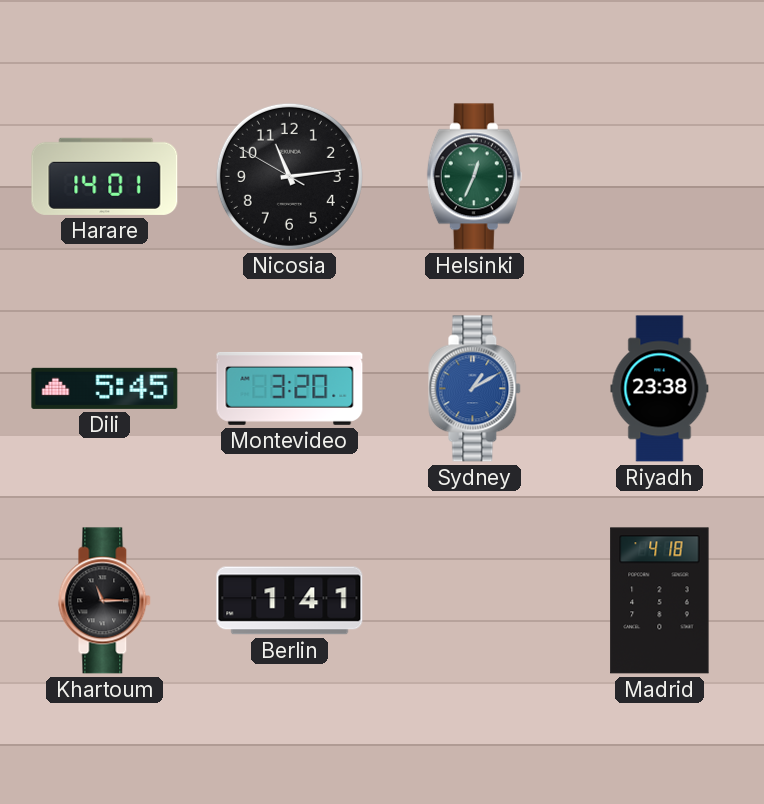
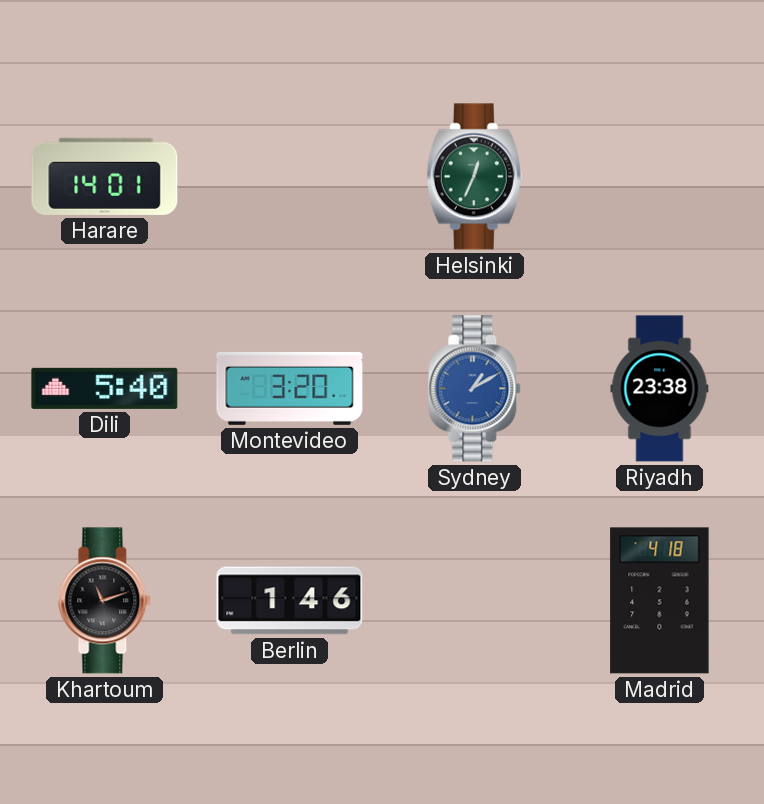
Nicosia: 11:13 -> none (289, 176)
Dili: 5:45 -> 5:40 (105, 388)
Khartoum: 11:15 -> 11:12 (105, 601)
Berlin: 1:41 -> 1:46 (290, 601)
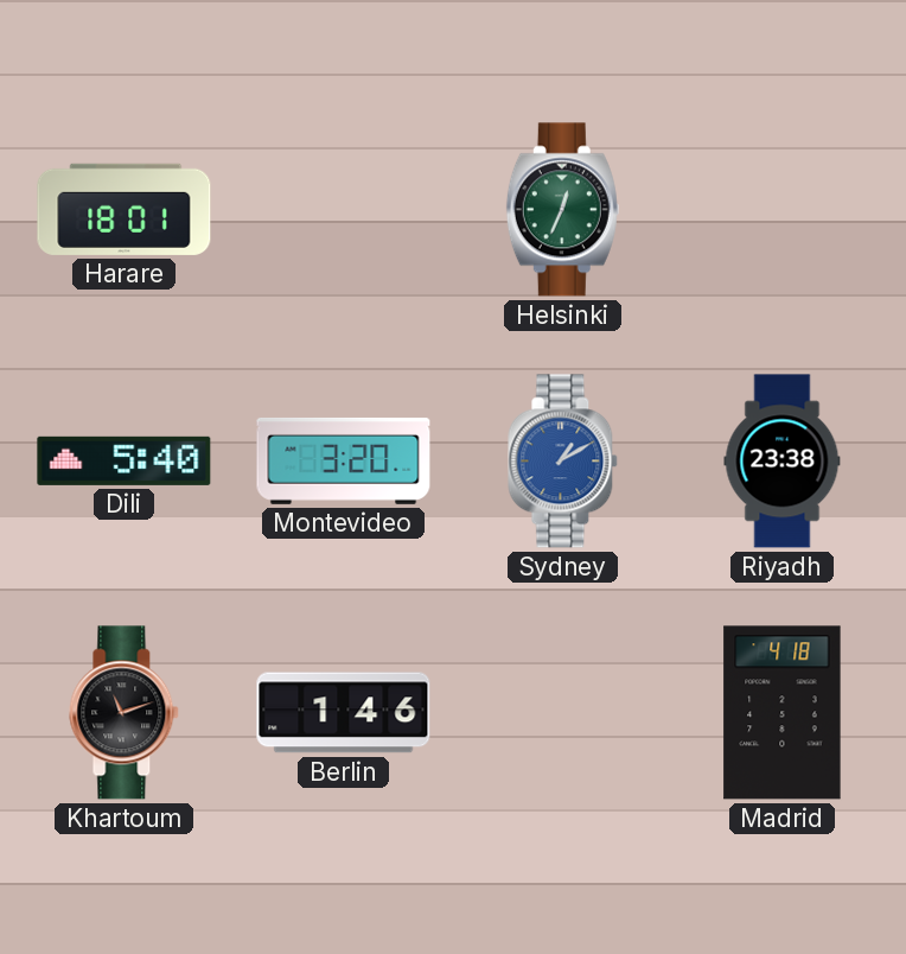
Harare: 14:01 -> 18:01 (125, 209)
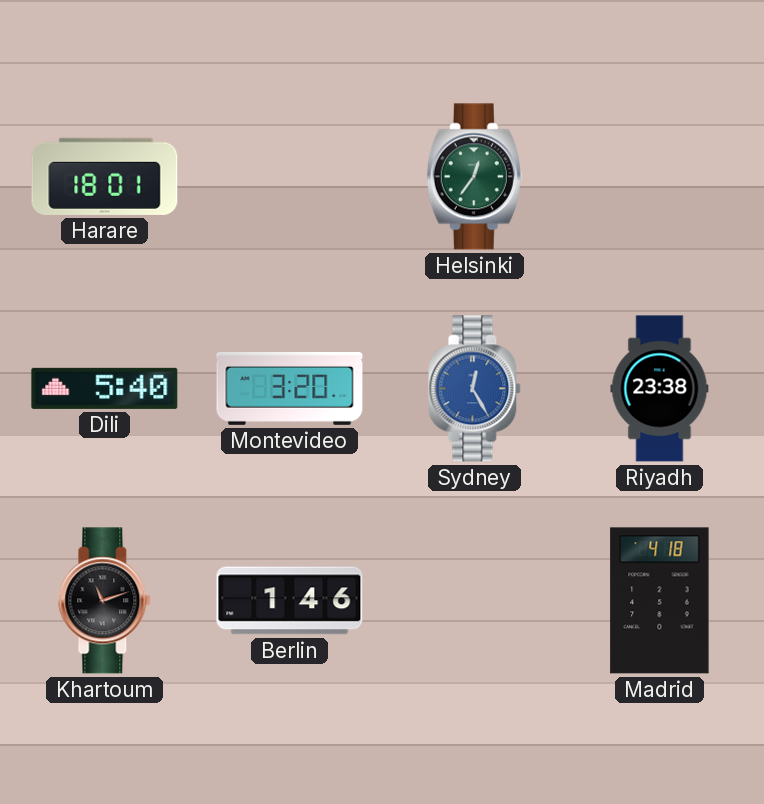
Helsinki: 12:34 -> 12:36 (474, 177)
Sydney: 1:10 -> 12:25 (475, 389)
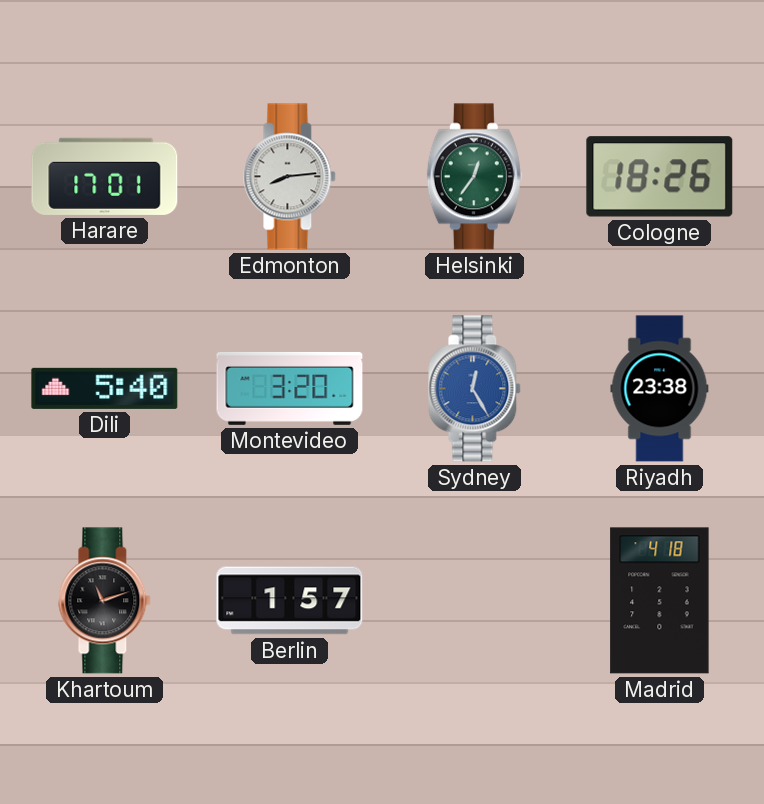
Harare: 18:01 -> 17:01 (105, 176)
Edmonton: none -> 8:14 (290, 177)
Cologne: none -> 18:26 (660, 177)
Berlin: 1:46 -> 1:57 (290, 601)
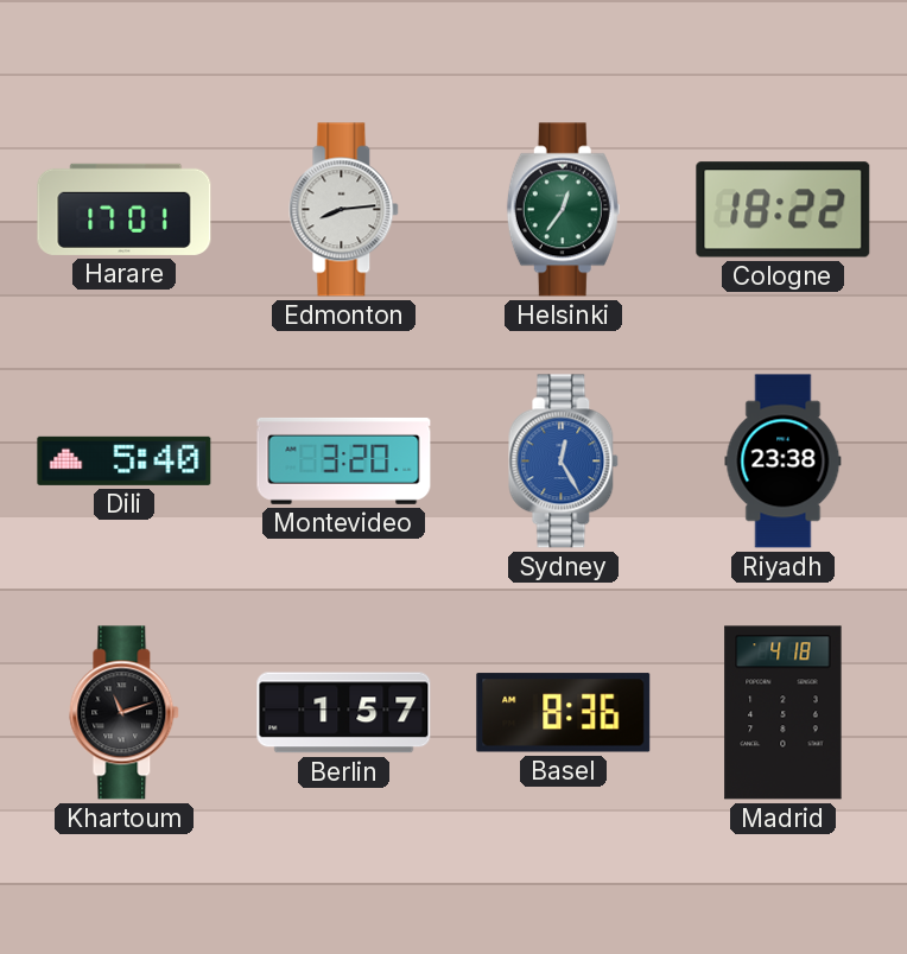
Cologne: 18:26 -> 18:22 (784, 210)
Basel: none -> 8:36 (564, 713)
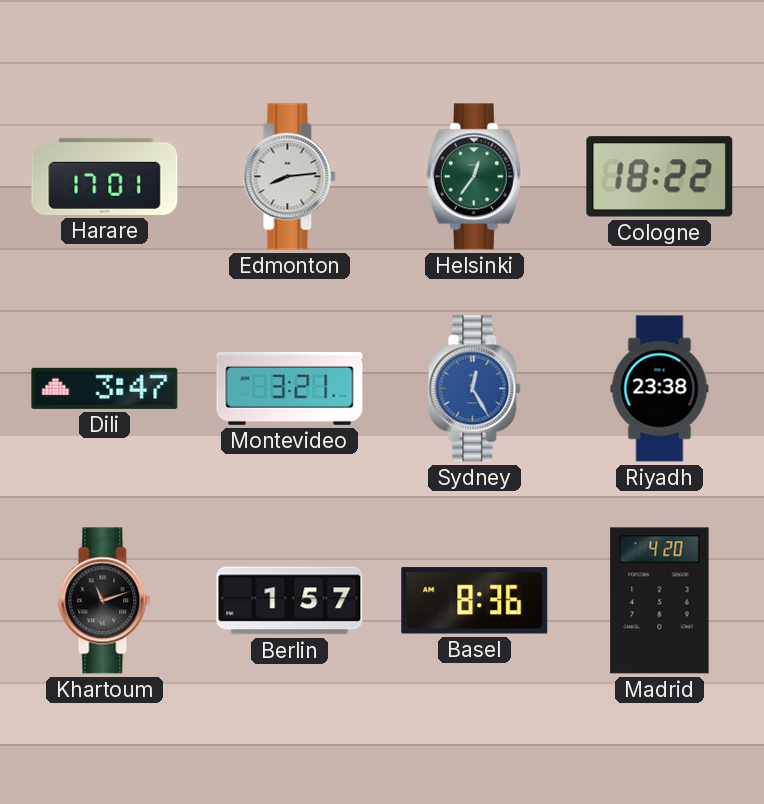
Dili: 5:40 -> 3:47 (105, 388)
Montevideo: 3:20 -> 3:21 (290, 388)
Madrid: 4:18 -> 4:20 (660, 601)
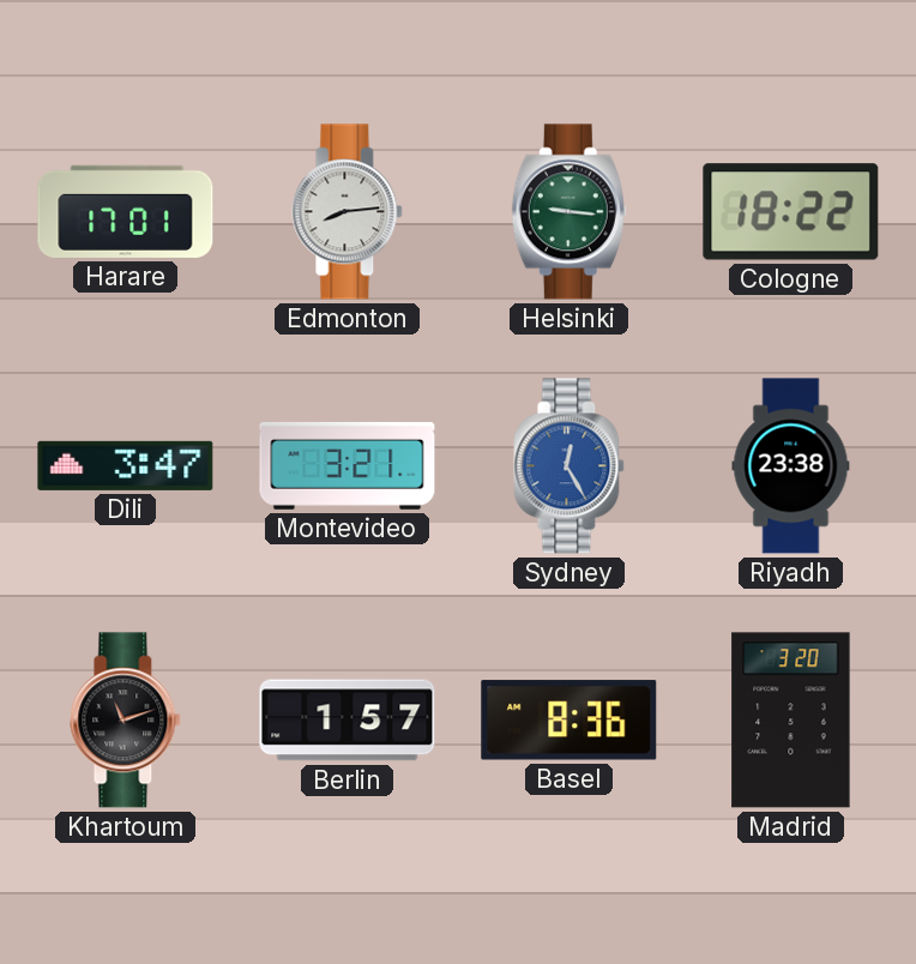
Helsinki: 12:36 -> 9:16 (568, 212)
Madrid: 4:20 -> 3:20 (791, 721)
